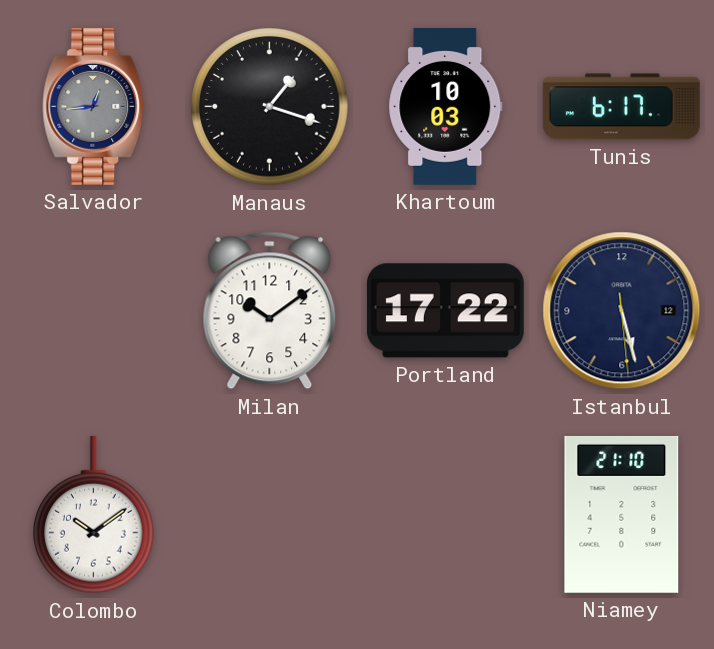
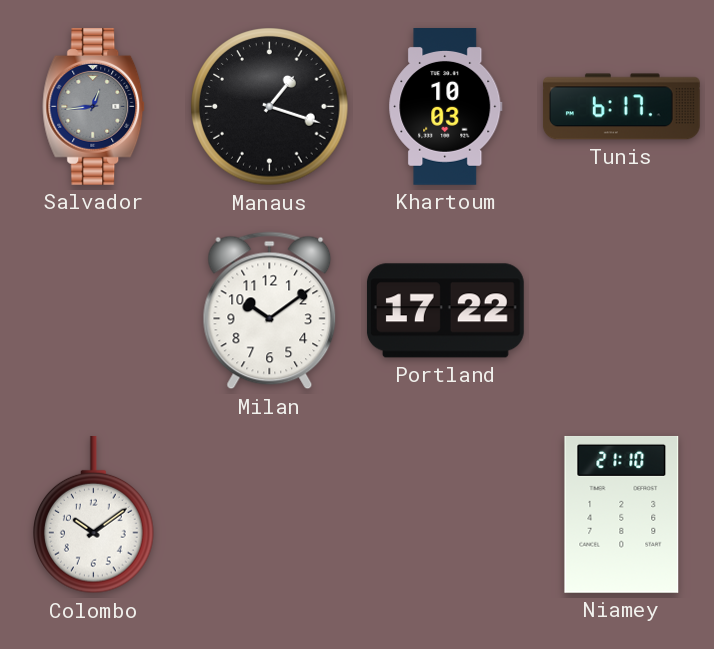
Istanbul: 5:27 -> none (622, 311)
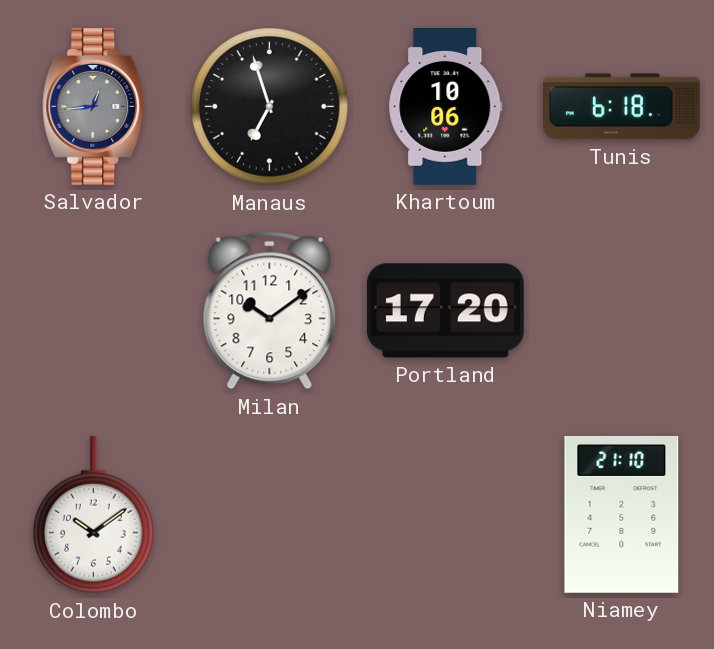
Manaus: 1:18 -> 6:57 (270, 107)
Khartoum: 10:03 -> 10:06 (446, 107)
Tunis: 6:17 -> 6:18 (621, 107)
Portland: 17:22 -> 17:20 (445, 311)
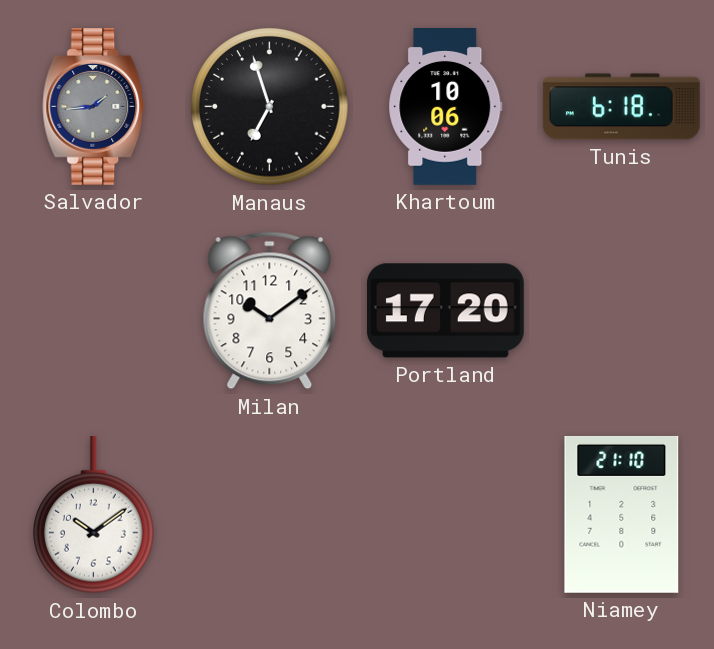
Salvador: 12:44 -> 1:44 (94, 106)
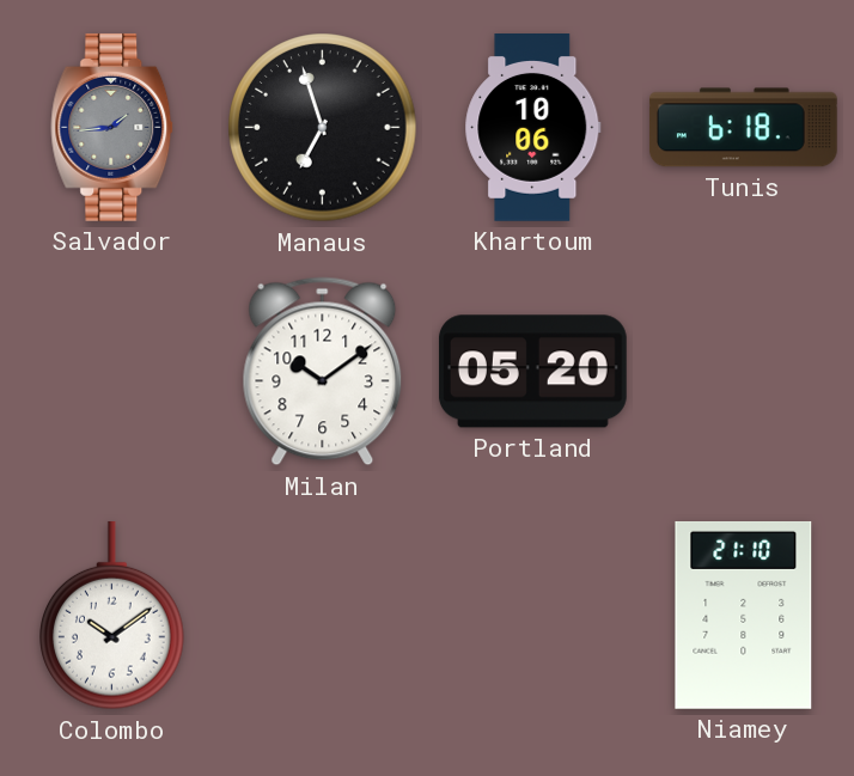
Portland: 17:20 -> 05:20 (532, 372)
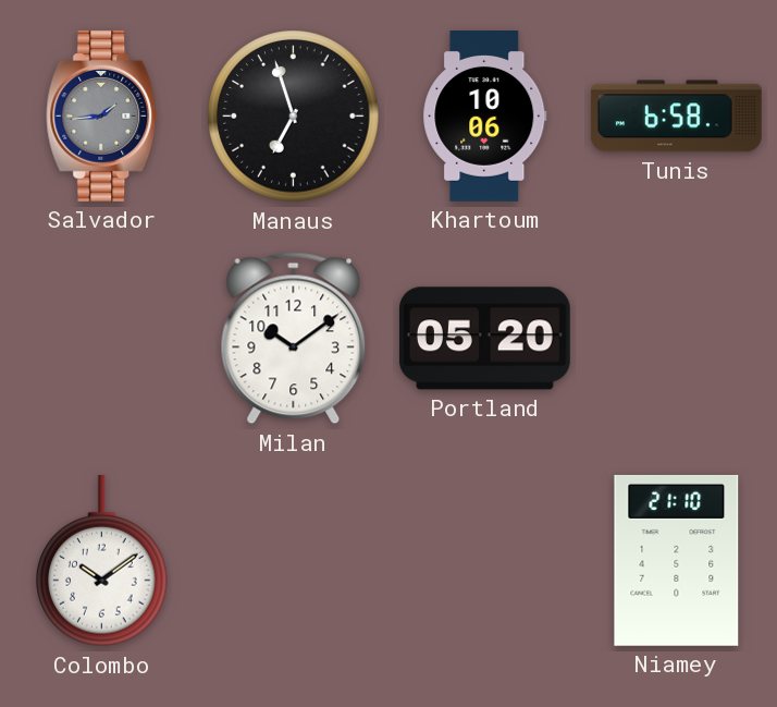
Tunis: 6:18 -> 6:58 (676, 117)
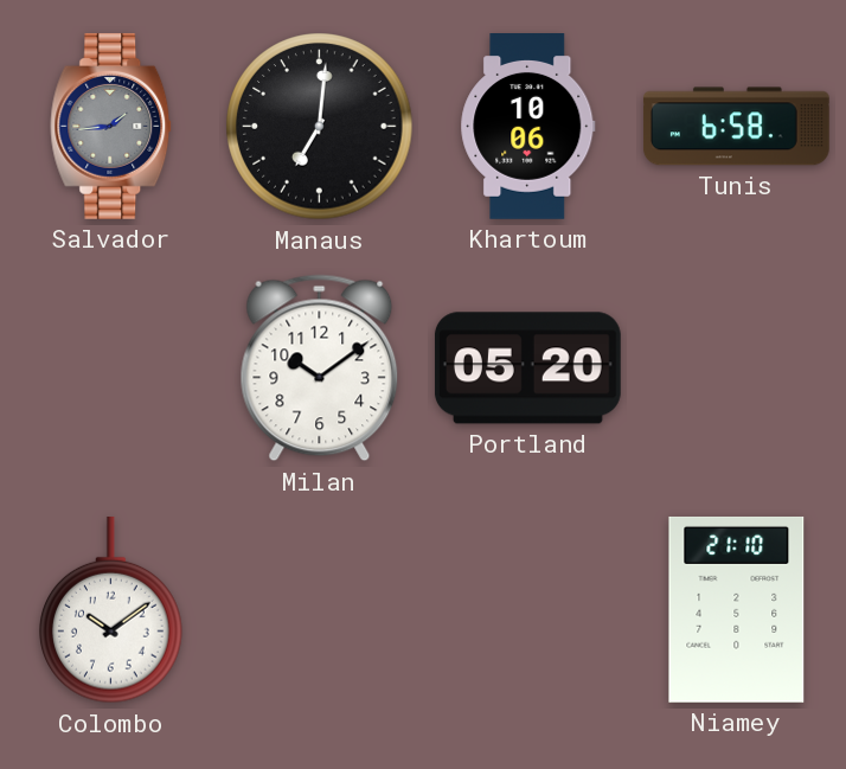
Manaus: 6:57 -> 7:01 (320, 127)
